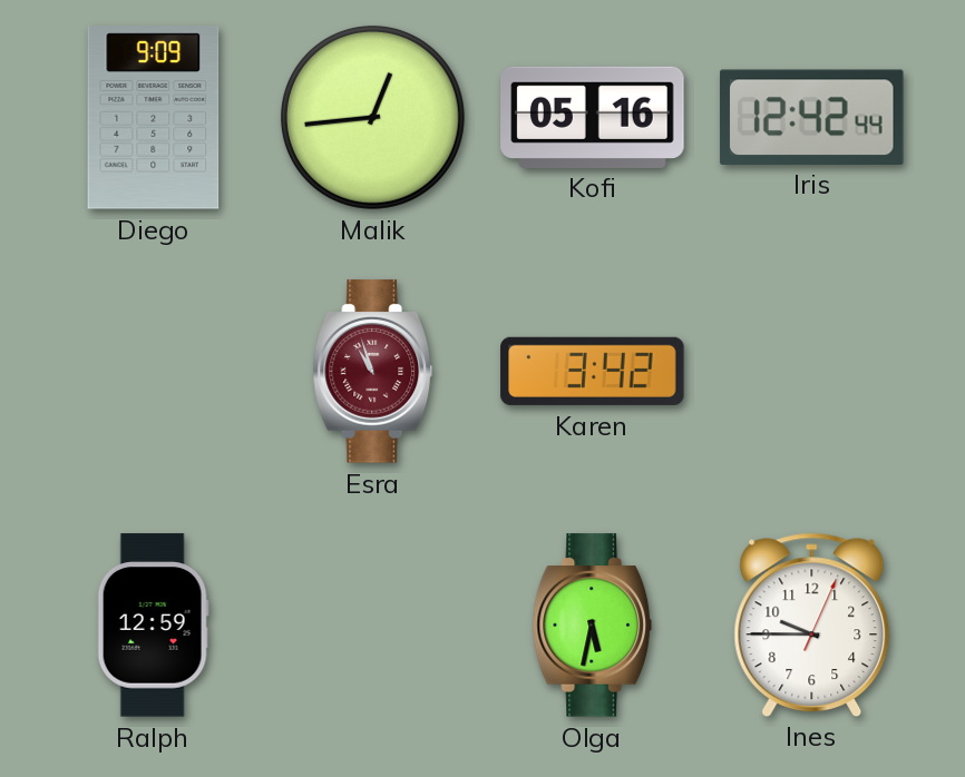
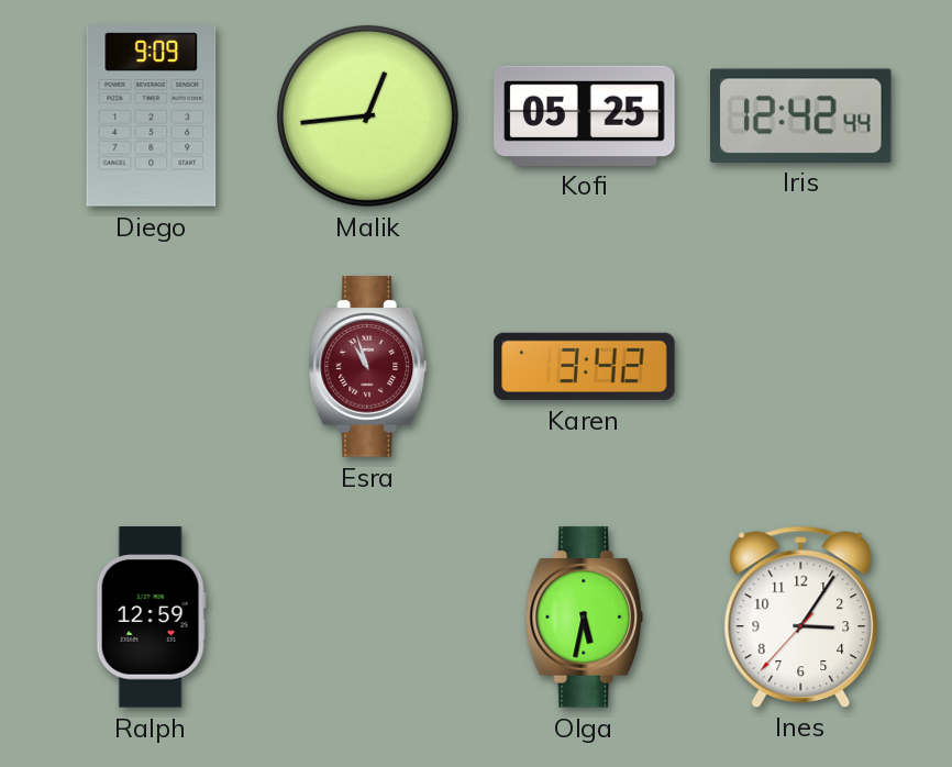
Kofi: 05:16 -> 05:25 (585, 115)
Ines: 9:45 -> 3:05 (801, 616)
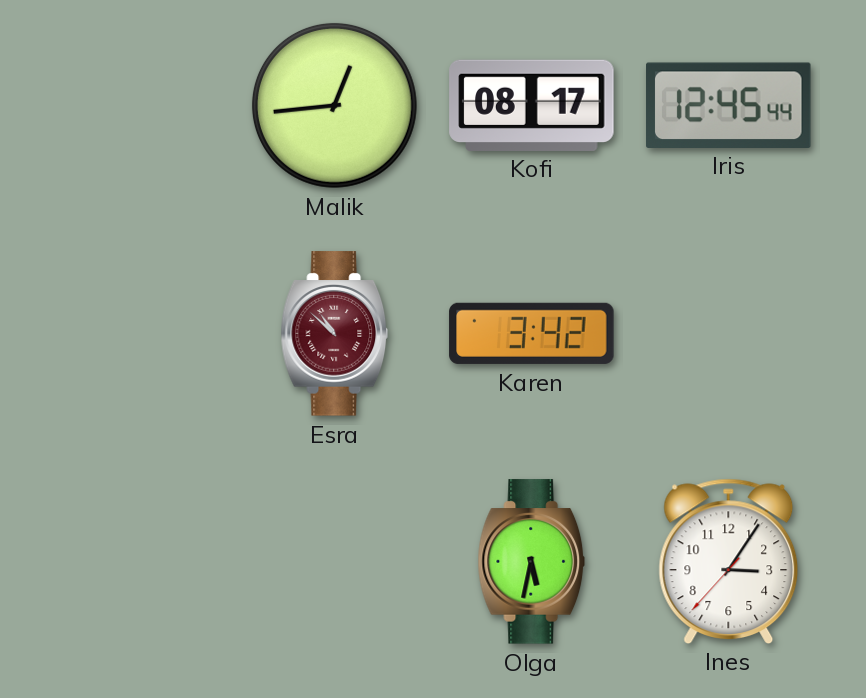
Diego: 9:09 -> none (152, 116)
Kofi: 05:25 -> 08:17 (532, 105)
Iris: 12:42 -> 12:45 (729, 105)
Esra: 10:57 -> 10:52 (335, 334)
Ralph: 12:59 -> none (151, 618)
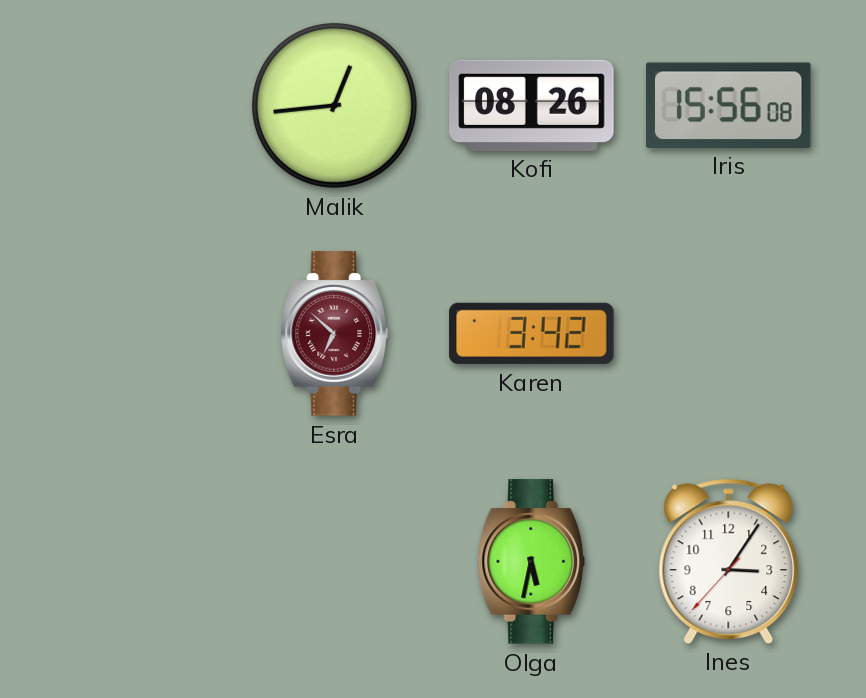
Kofi: 08:17 -> 08:26 (532, 105)
Iris: 12:45 -> 15:56 (729, 105)
Esra: 10:52 -> 6:52 (335, 334)
